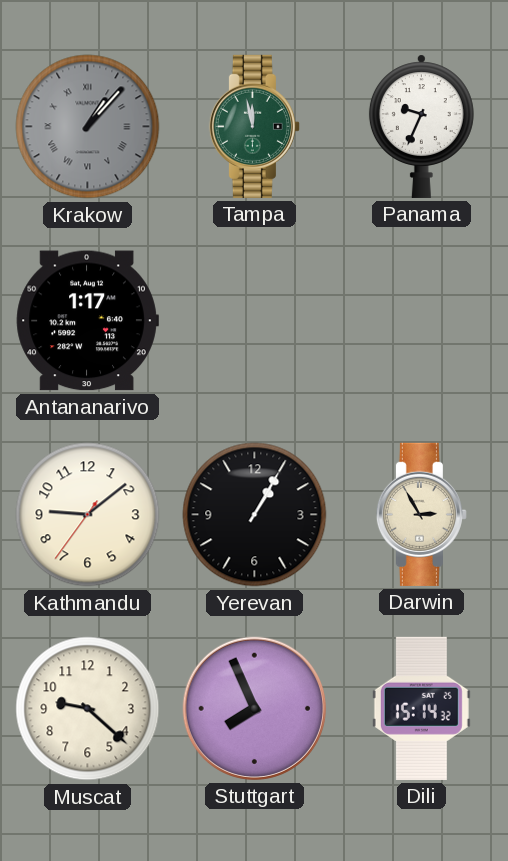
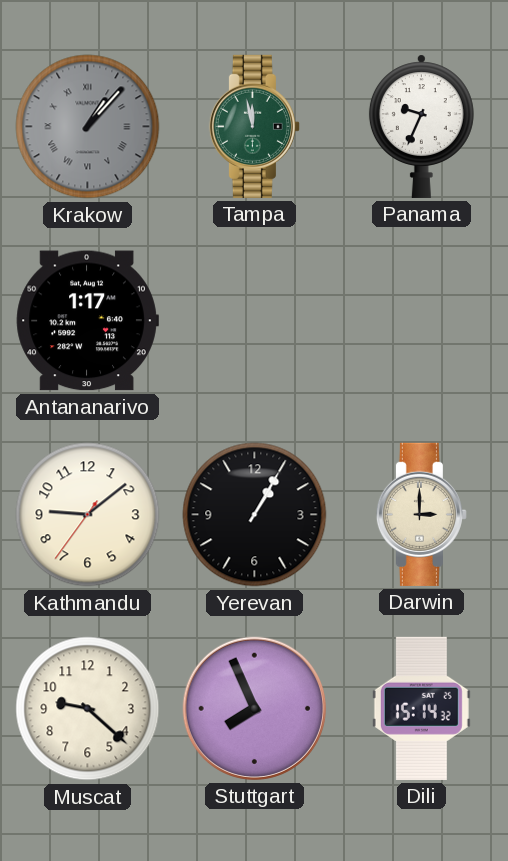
Darwin: 2:55 -> 3:00 (421, 514)
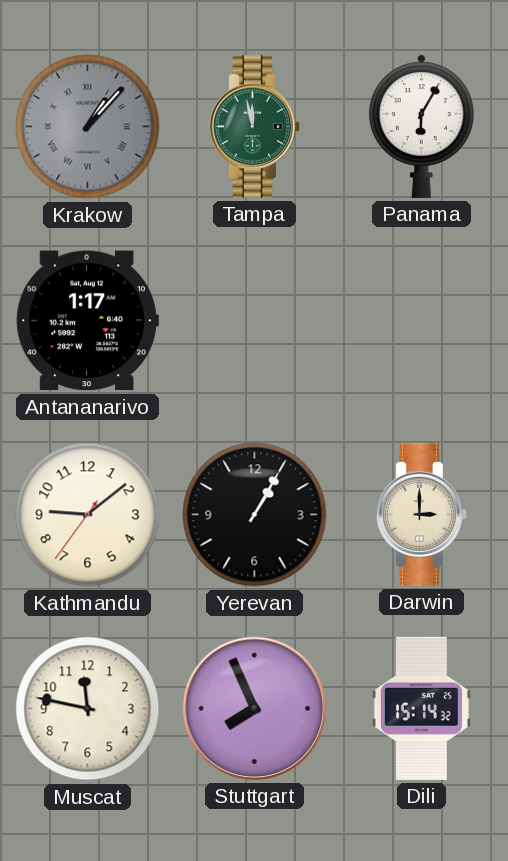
Panama: 9:34 -> 6:05 (421, 126)
Muscat: 9:22 -> 11:47 (88, 709)
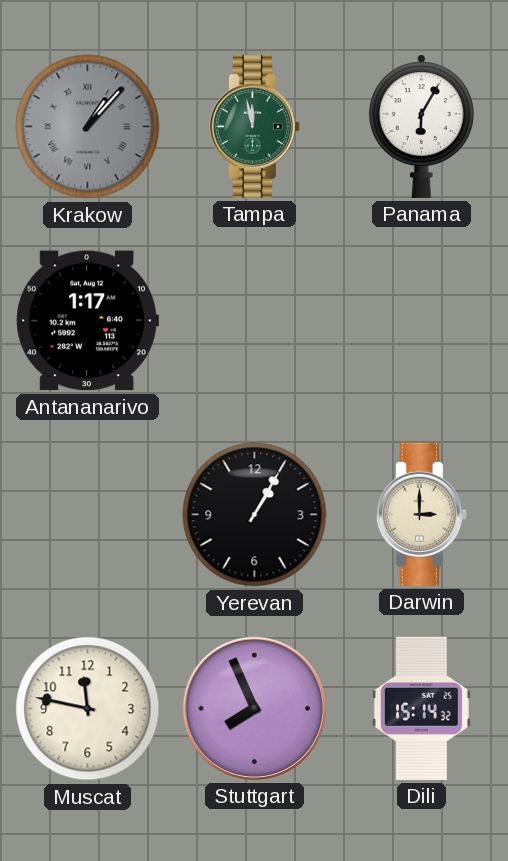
Kathmandu: 9:08 -> none (88, 515)
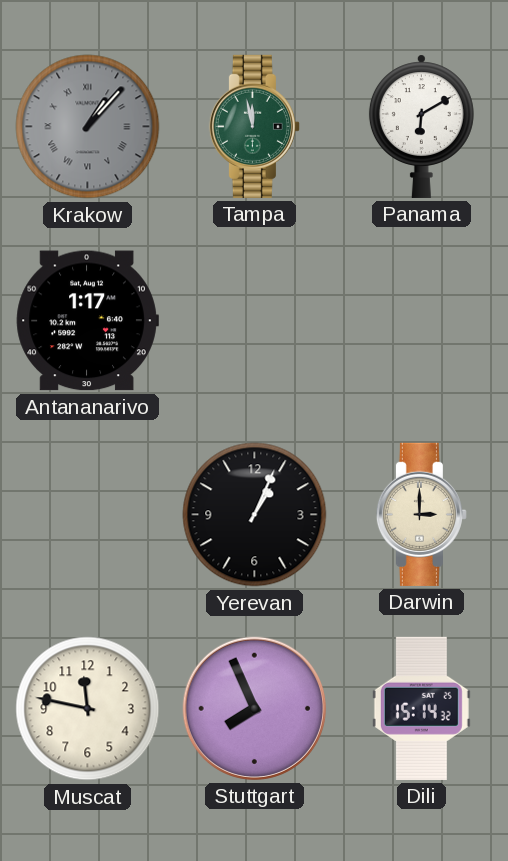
Panama: 6:05 -> 6:10 (421, 126)
Yerevan: 1:05 -> 1:04 (255, 515)
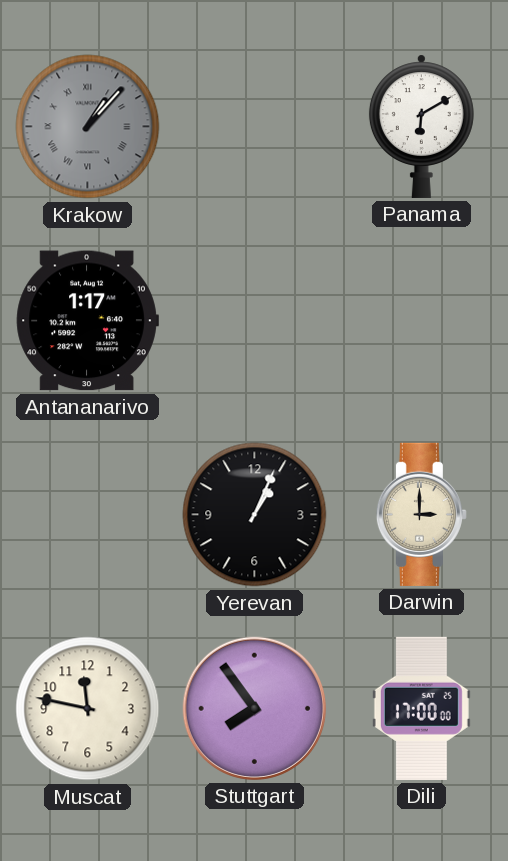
Tampa: 11:58 -> none (254, 126)
Stuttgart: 7:56 -> 7:54 (254, 708)
Dili: 15:14 -> 17:00 (421, 708)
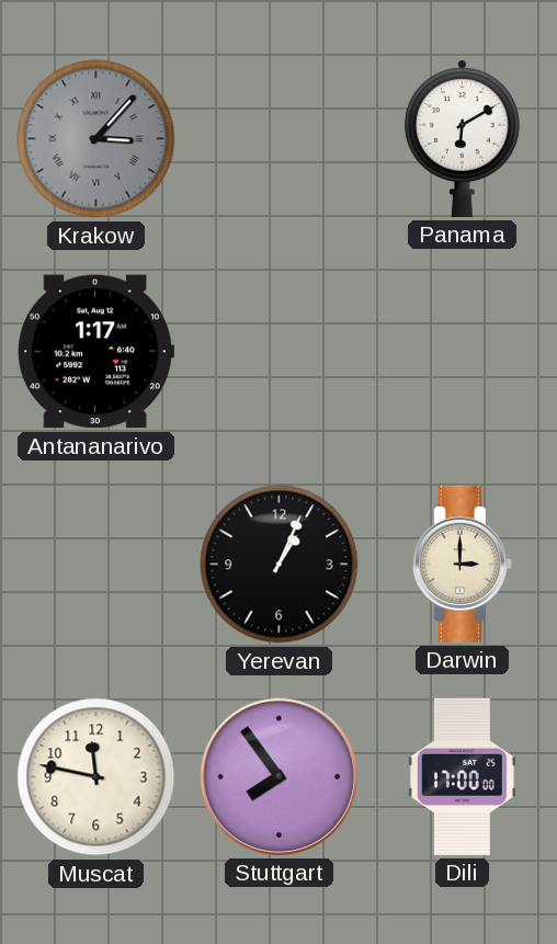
Krakow: 1:07 -> 3:07 (96, 139)
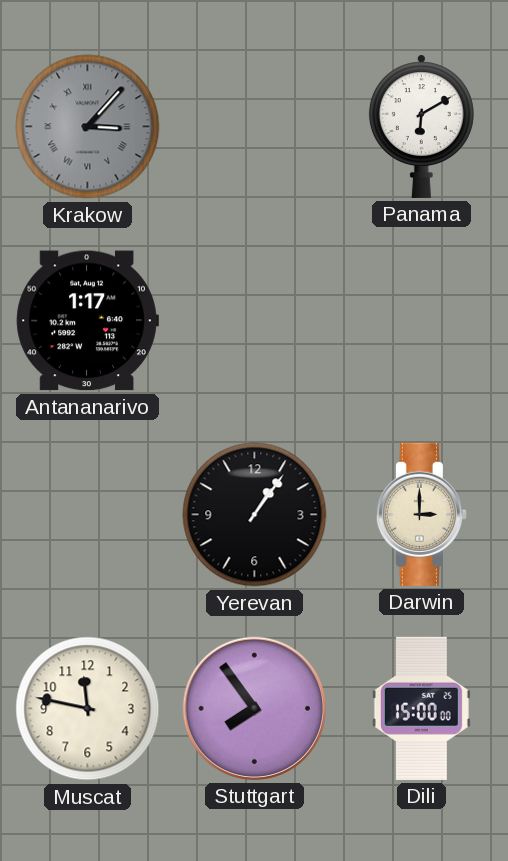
Yerevan: 1:04 -> 1:06 (255, 515)
Dili: 17:00 -> 15:00 (421, 708)
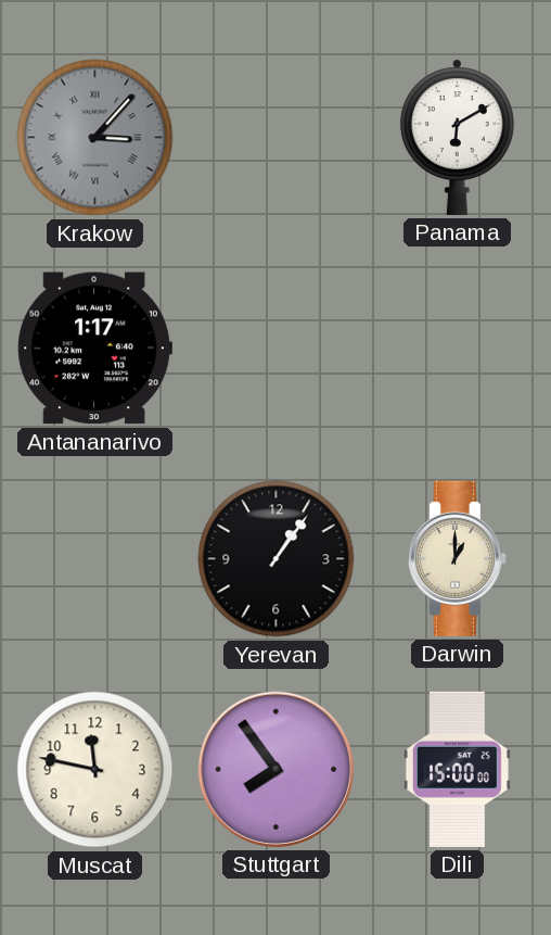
Darwin: 3:00 -> 1:00 (457, 558)
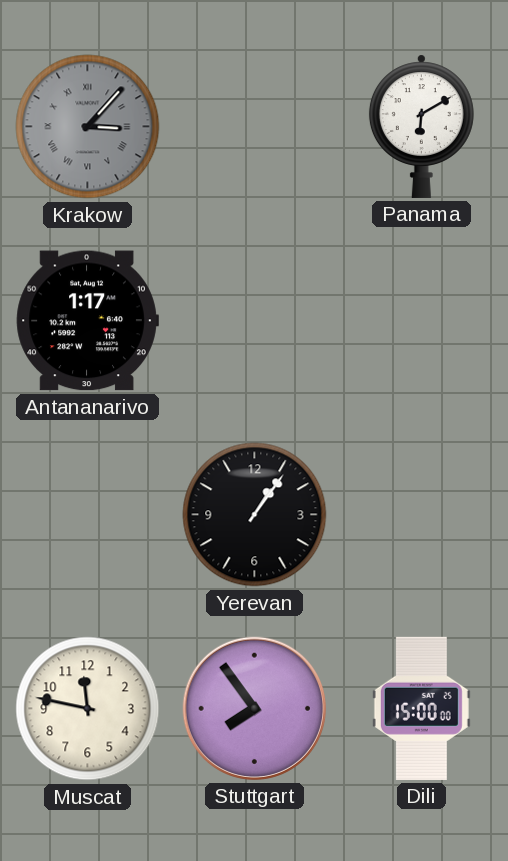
Darwin: 1:00 -> none (457, 558)
